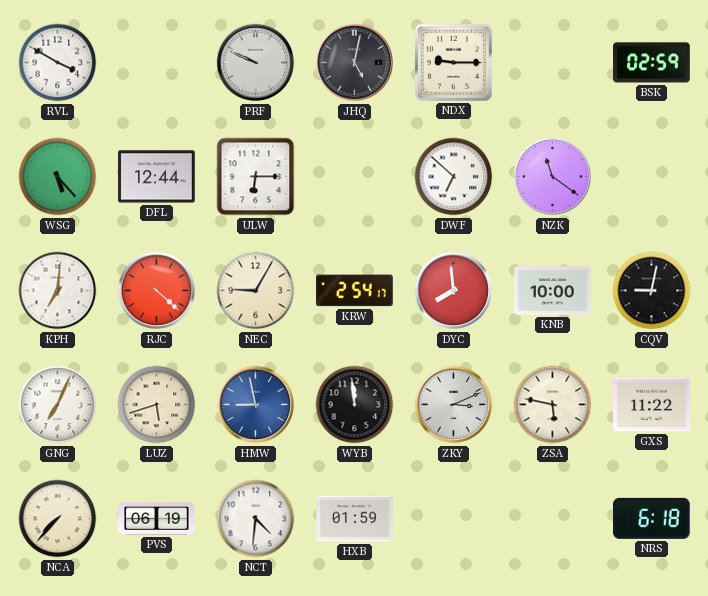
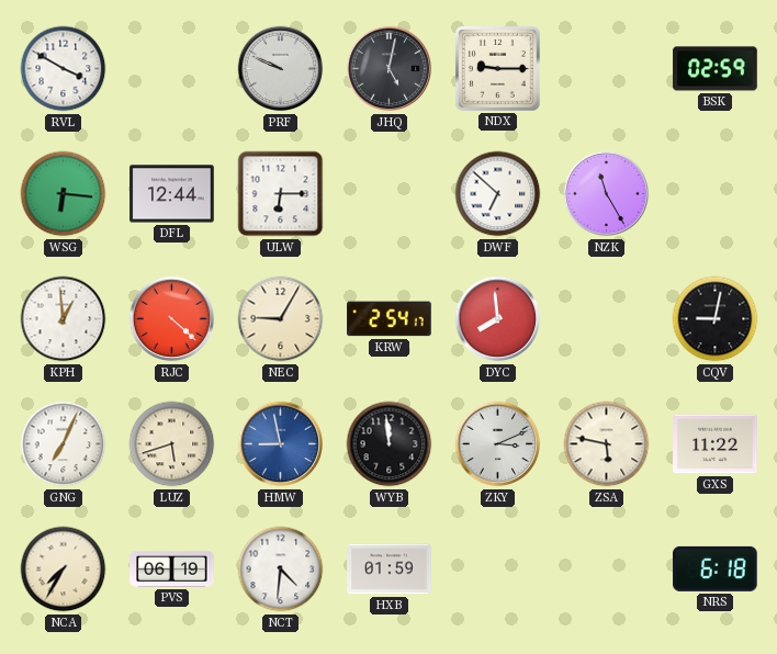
WSG: 5:23 -> 6:16 (64, 194)
NZK: 11:21 -> 11:25 (607, 194)
KPH: 7:01 -> 12:59 (64, 319)
KNB: 10:00 -> none (553, 291)
NCA: 7:37 -> 7:35 (64, 570)
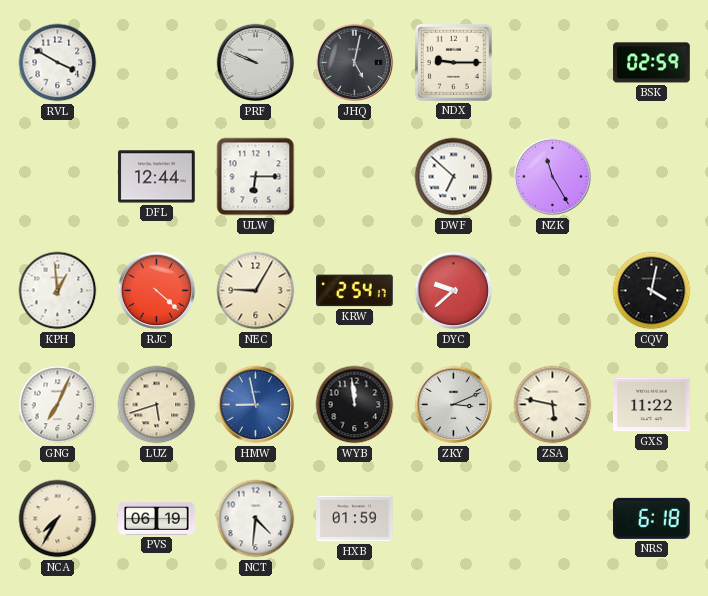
WSG: 6:16 -> none (64, 194)
DYC: 7:59 -> 9:38 (454, 291)
CQV: 9:02 -> 4:02 (652, 291)
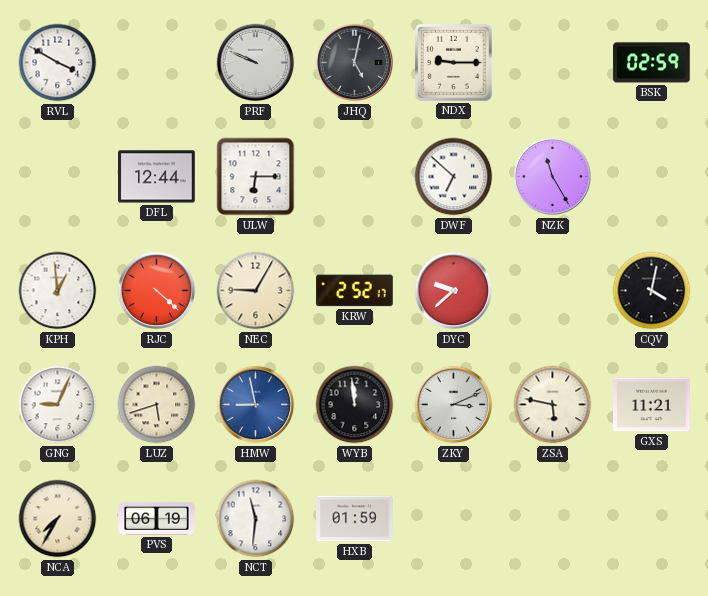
KRW: 2:54 -> 2:52 (355, 291)
GNG: 7:04 -> 9:04 (58, 405)
GXS: 11:22 -> 11:21 (652, 405)
NCT: 4:31 -> 11:31 (256, 519)
NRS: 6:18 -> none (652, 518)
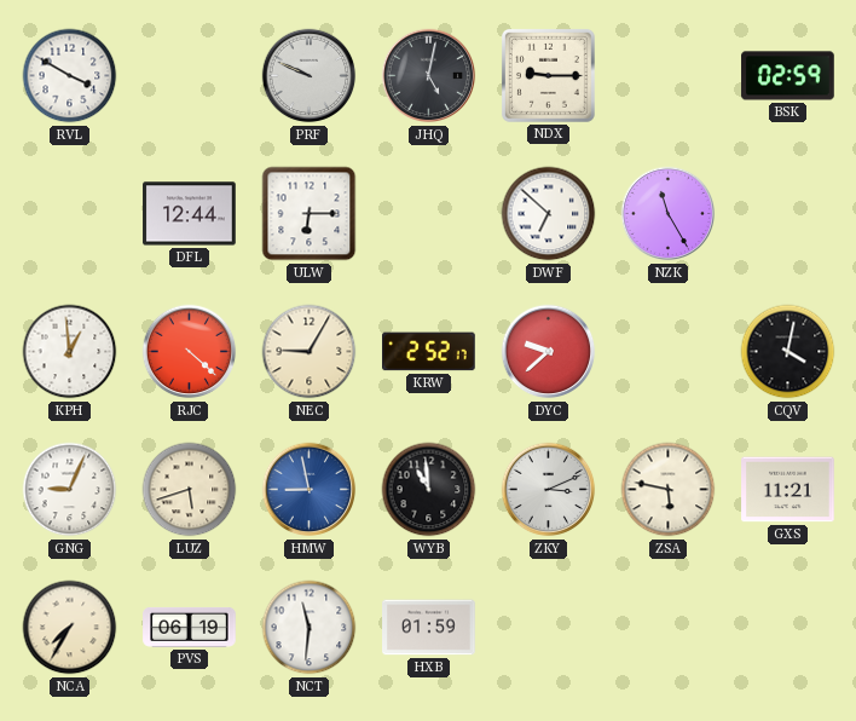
WYB: 11:59 -> 10:59 (429, 490)
